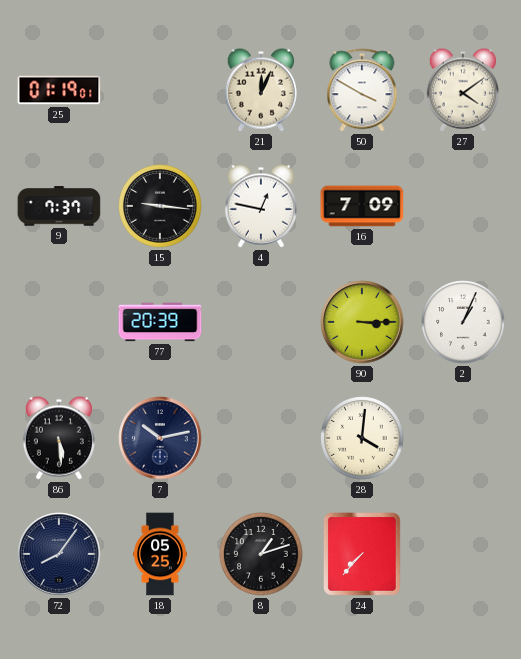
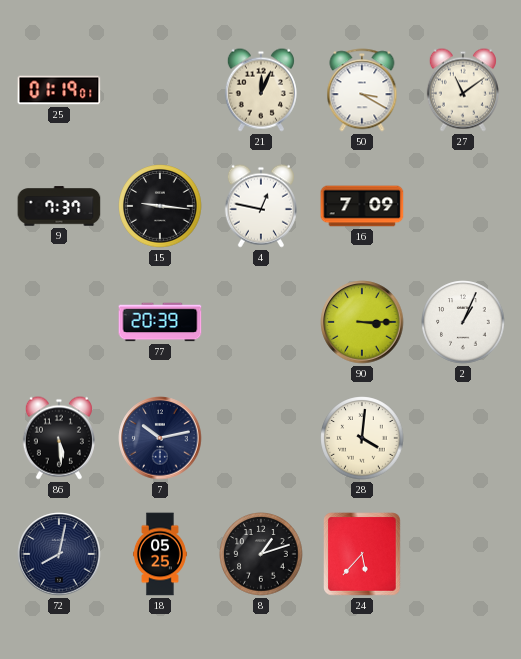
50: 3:50 -> 3:20 (362, 90)
27: 4:09 -> 11:09 (463, 90)
72: 8:06 -> 8:02 (59, 554)
24: 7:37 -> 5:37 (362, 554)
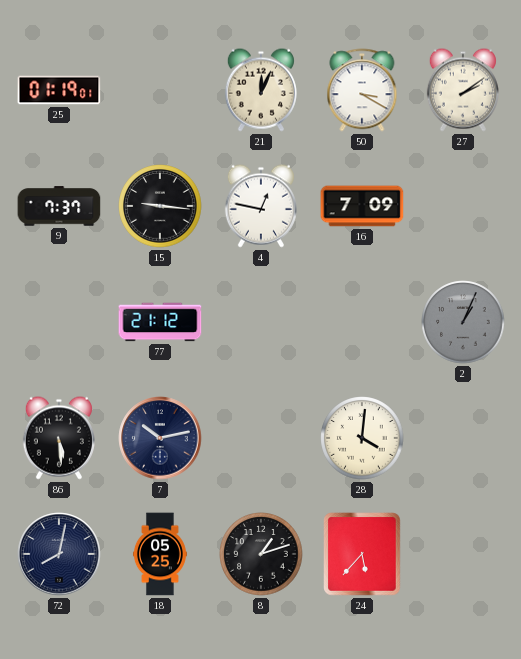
27: 11:09 -> 2:09 (463, 90)
77: 20:39 -> 21:12 (160, 322)
90: 3:15 -> none (362, 322)
2 dial: white -> grey (463, 322)
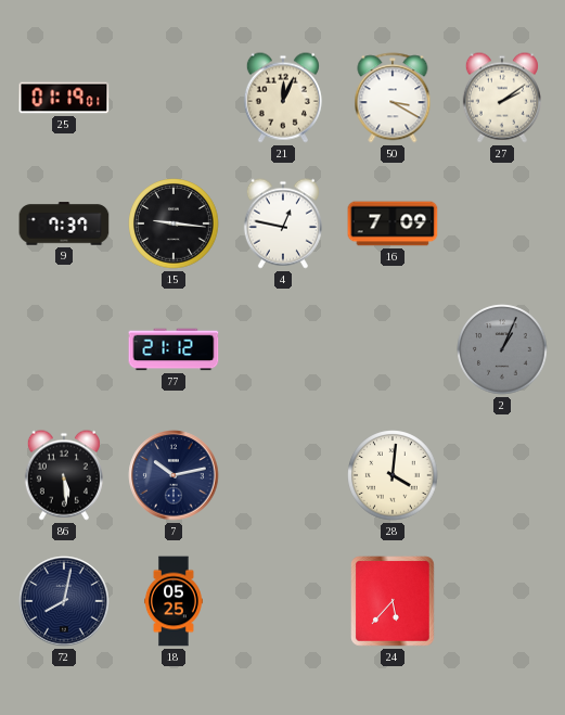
8: 1:12 -> none (261, 554)
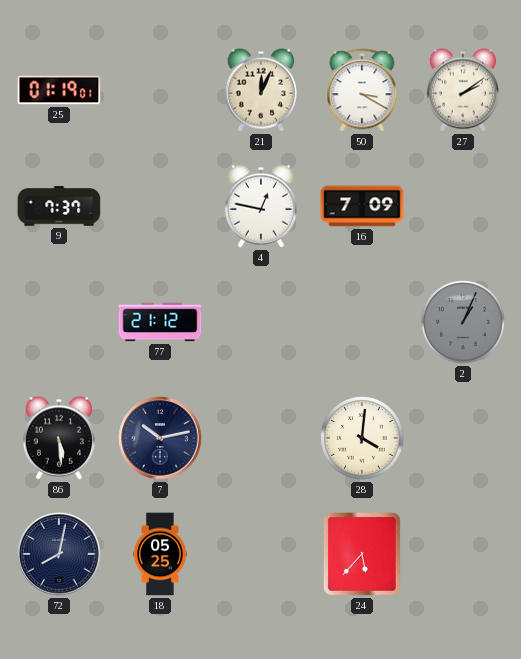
15: 9:16 -> none (174, 224)
